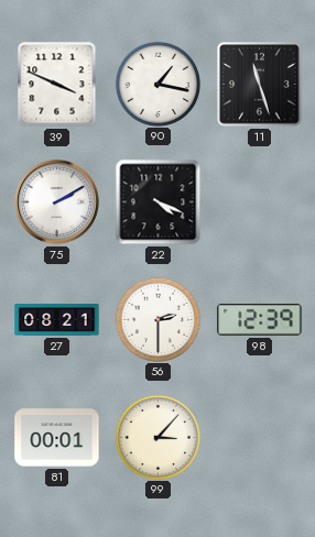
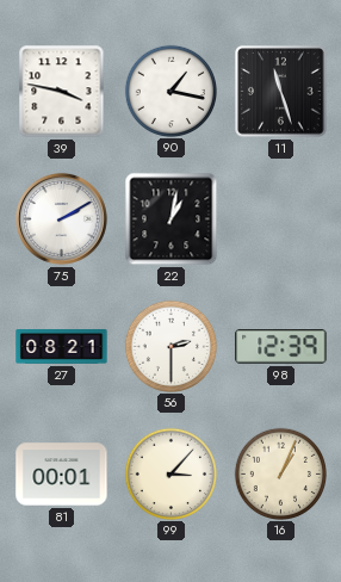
39: 3:49 -> 3:47 (62, 92)
22: 4:19 -> 1:02 (172, 219)
16: none -> 1:04 (280, 473)
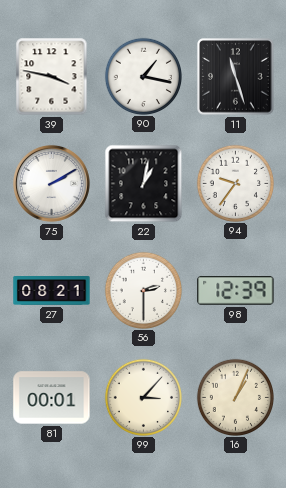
94: none -> 9:36 (235, 183)
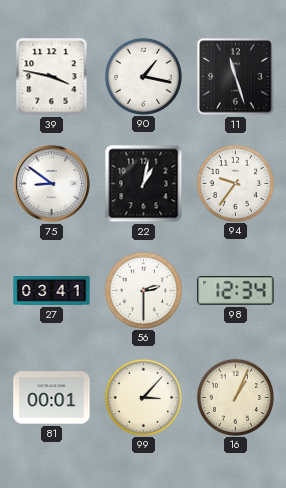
75: 2:10 -> 8:51 (51, 183)
27: 08:21 -> 03:41 (52, 291)
98: 12:39 -> 12:34 (236, 291)
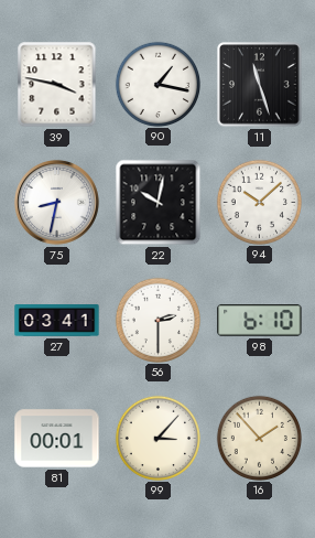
75: 8:51 -> 8:32 (56, 202)
22: 1:02 -> 10:02 (159, 203)
94: 9:36 -> 10:08 (259, 202)
98: 12:34 -> 6:10 (260, 321)
16: 1:04 -> 1:53 (259, 438)
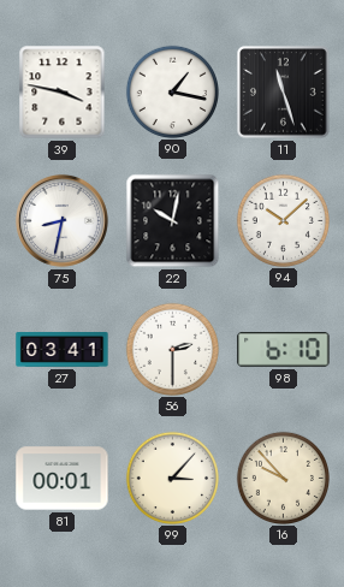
16: 1:53 -> 9:53 (283, 478)
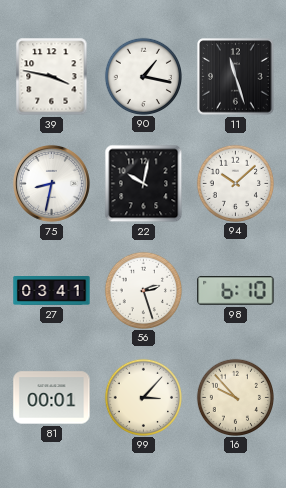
56: 2:30 -> 2:27 (143, 290)
